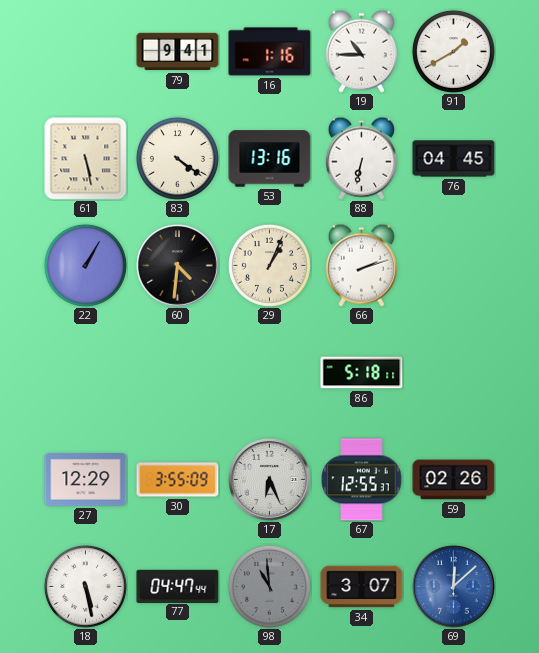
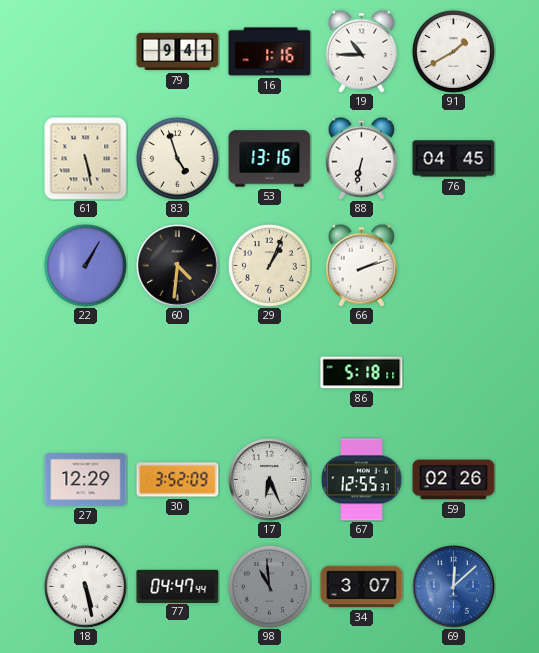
83: 4:21 -> 4:57 (177, 158)
30: 3:55 -> 3:52 (178, 480)
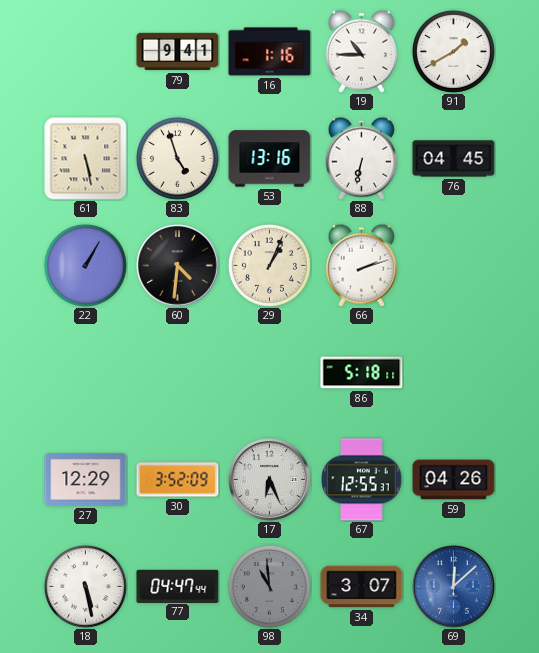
59: 02:26 -> 04:26 (454, 480)
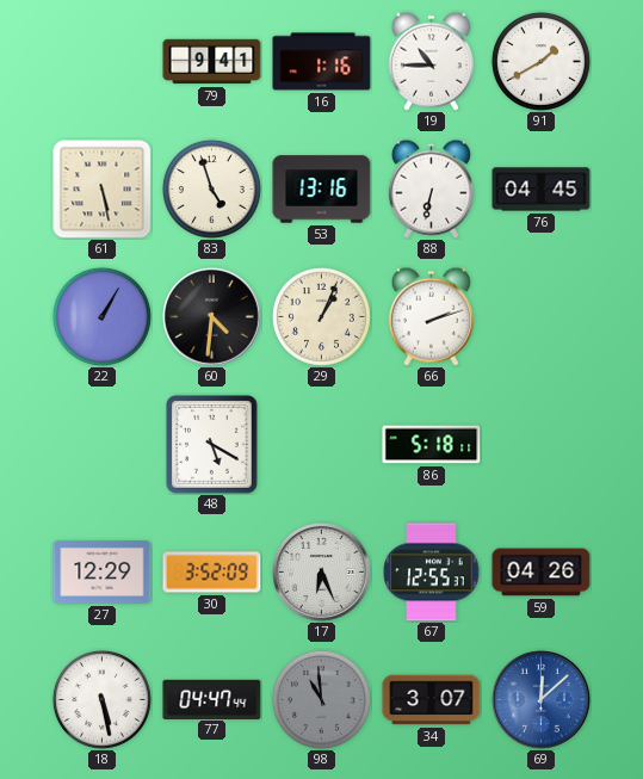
48: none -> 5:20 (212, 445)
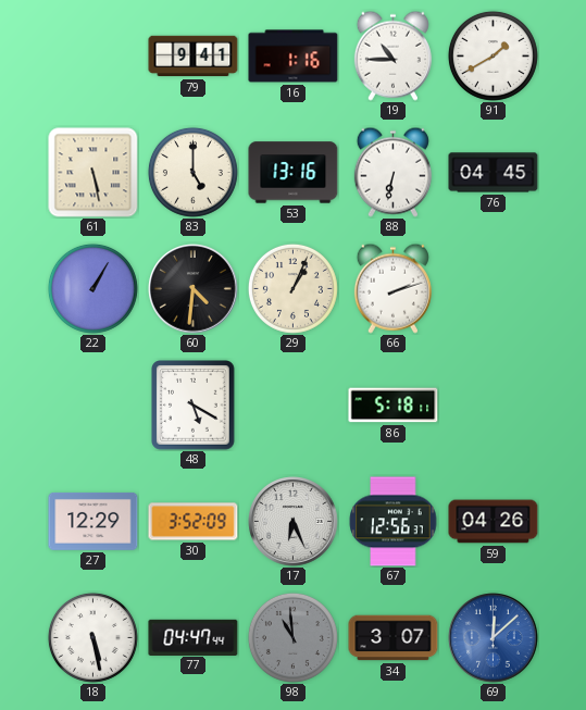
83: 4:57 -> 5:00 (192, 172)
67: 12:55 -> 12:56 (394, 522)
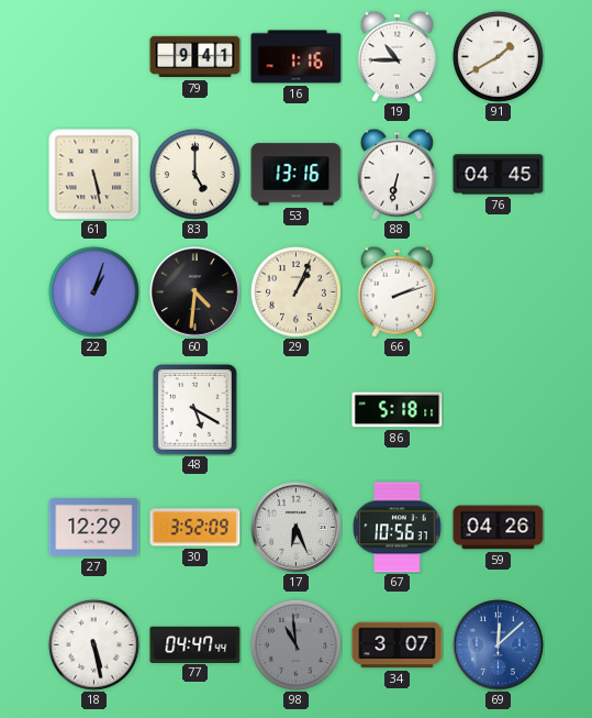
22: 1:05 -> 1:03 (93, 291)
67: 12:56 -> 10:56 (398, 528)
